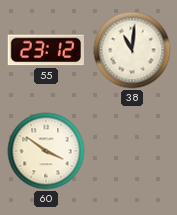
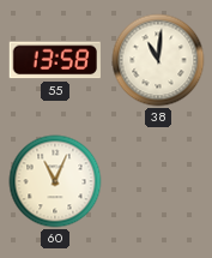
55: 23:12 -> 13:58 (55, 60)
60: 3:51 -> 11:04 (55, 181)
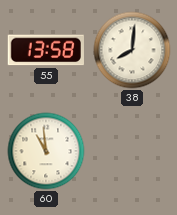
38: 11:01 -> 8:01 (132, 50)
60: 11:04 -> 10:59 (46, 151)
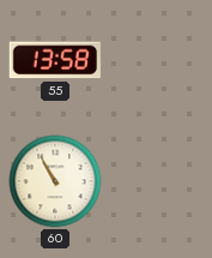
38: 8:01 -> none (132, 50)
60: 10:59 -> 10:55 (55, 181)
